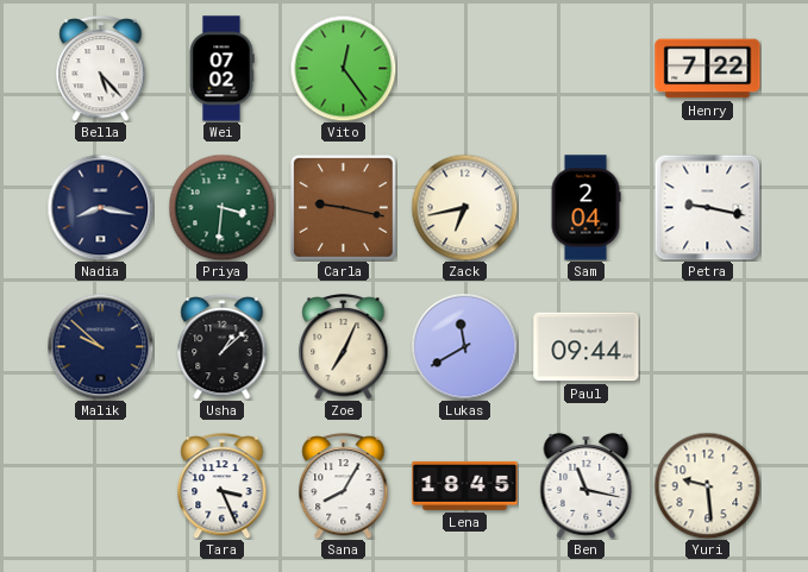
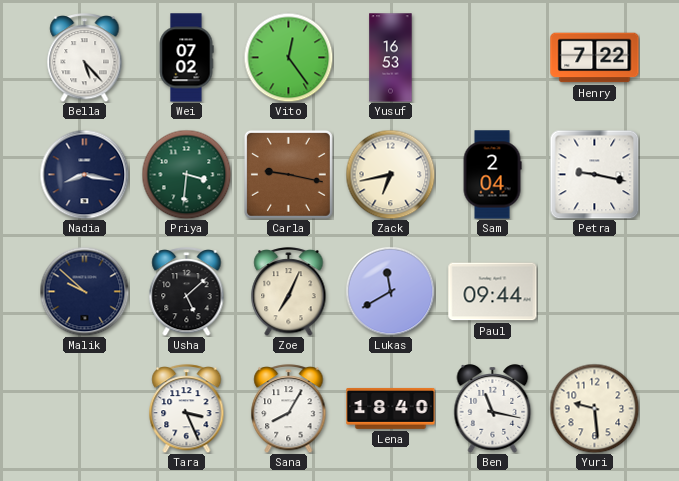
Yusuf: none -> 16:53 (391, 58)
Usha: 1:08 -> 5:08 (187, 292)
Lena: 18:45 -> 18:40 (391, 408)
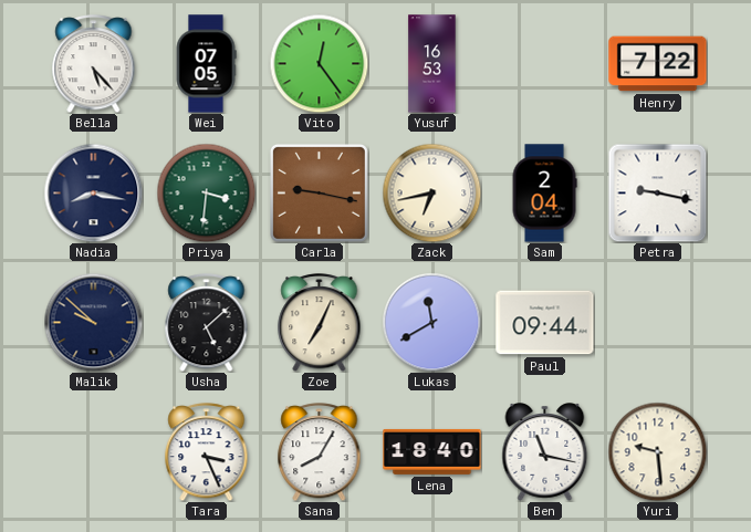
Wei: 07:02 -> 07:05 (206, 64)
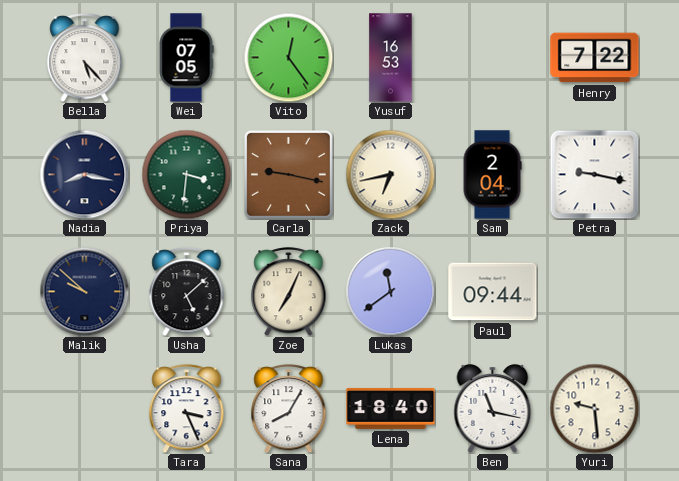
Lukas: 11:40 -> 11:39 (390, 291)
